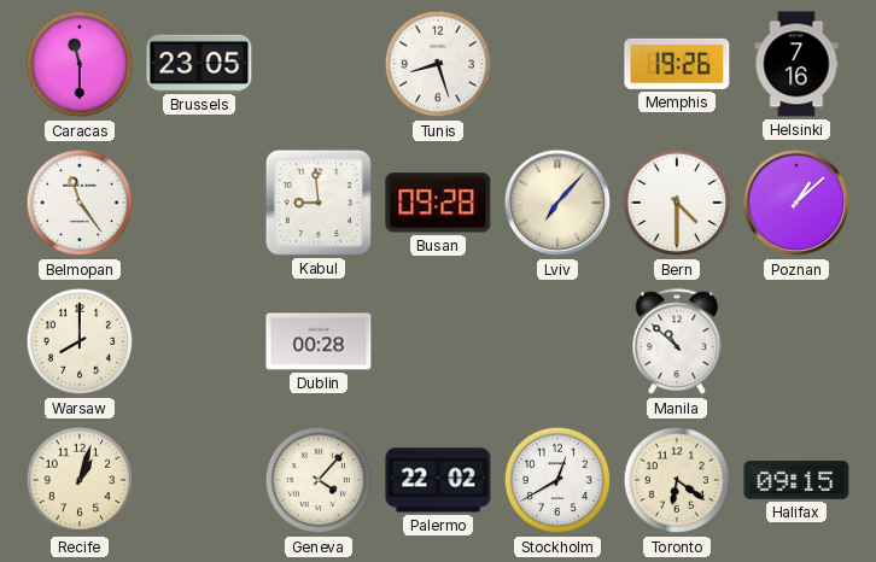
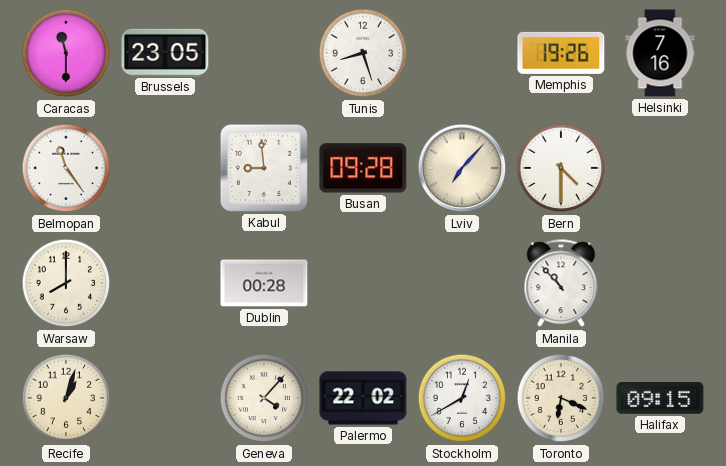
Poznan: 1:08 -> none (796, 203)
Manila: 10:52 -> 10:53 (561, 284)
Toronto: 6:21 -> 6:19 (561, 398)
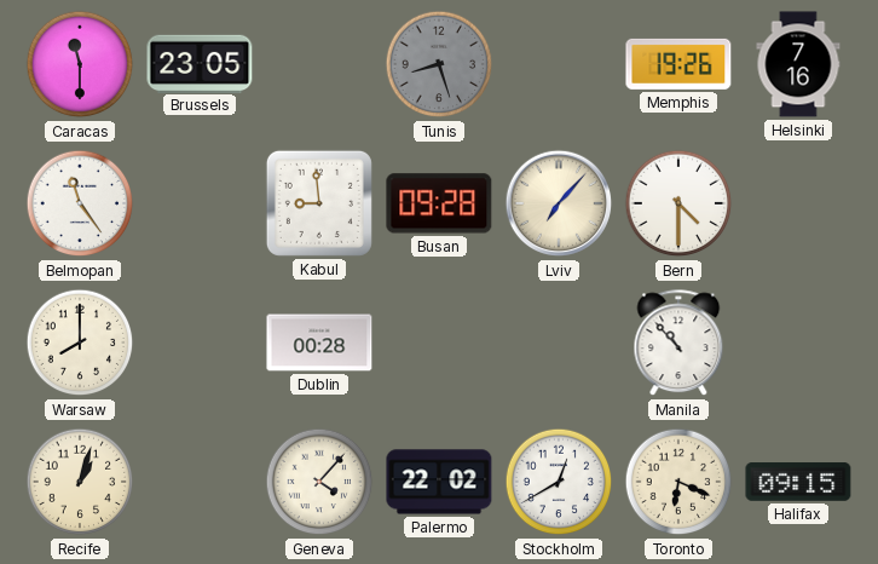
Tunis dial: white -> grey (439, 64)
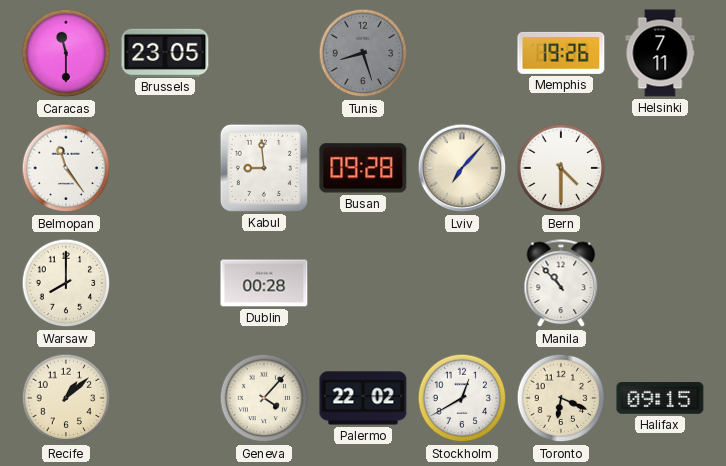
Helsinki: 7:16 -> 7:11 (660, 53)
Recife: 1:03 -> 1:08 (66, 398)
